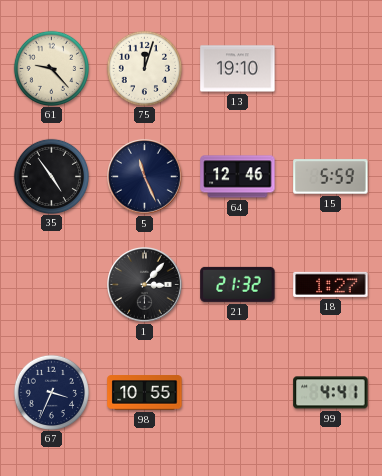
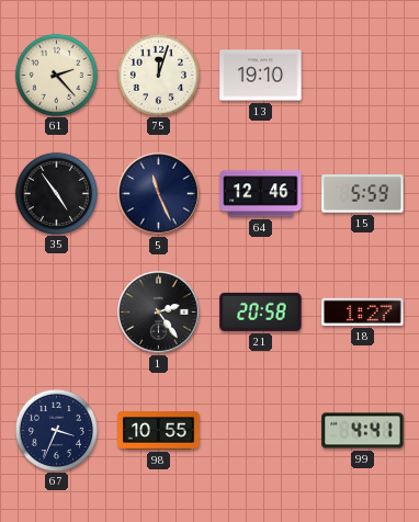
61: 9:23 -> 2:23 (56, 75)
1: 3:07 -> 2:24 (159, 313)
21: 21:32 -> 20:58 (261, 311)
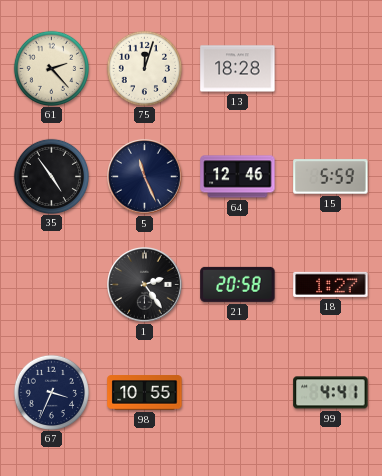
13: 19:10 -> 18:28 (238, 69)
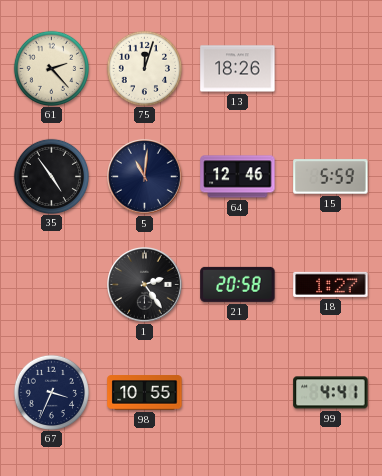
13: 18:28 -> 18:26 (238, 69)
5: 11:26 -> 11:01 (145, 177)
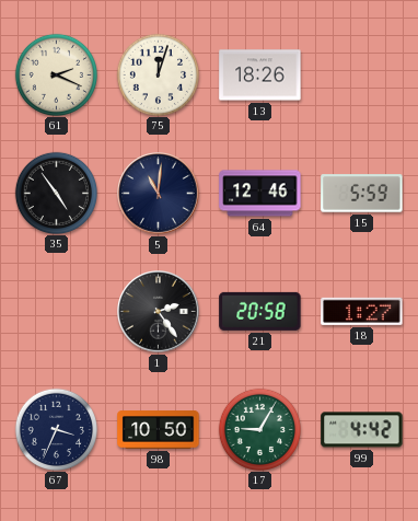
61: 2:23 -> 2:19 (56, 74)
98: 10:55 -> 10:50 (159, 430)
17: none -> 9:05 (259, 429)
99: 4:41 -> 4:42 (362, 430)
